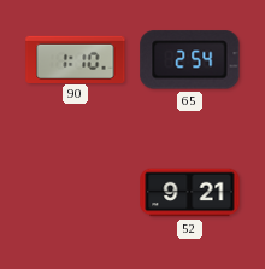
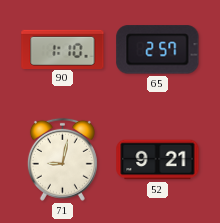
65: 2:54 -> 2:57 (158, 50)
71: none -> 9:02 (62, 159)
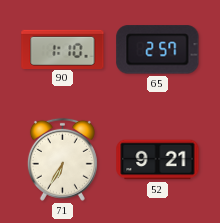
71: 9:02 -> 6:35 (62, 159)
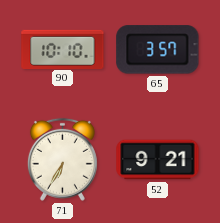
90: 1:10 -> 10:10 (63, 49)
65: 2:57 -> 3:57 (158, 50)
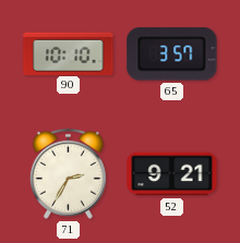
71: 6:35 -> 2:35 (68, 173)
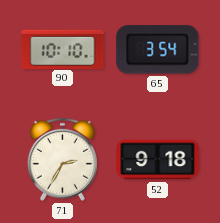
65: 3:57 -> 3:54 (158, 50)
52: 9:21 -> 9:18 (158, 160)
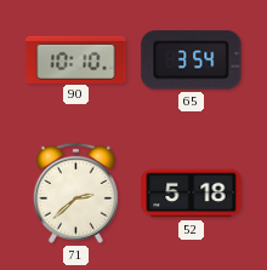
71: 2:35 -> 2:38 (75, 193)
52: 9:18 -> 5:18 (192, 194)
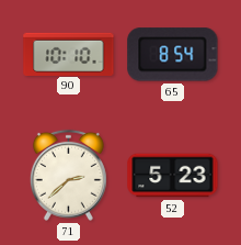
65: 3:54 -> 8:54 (173, 55)
52: 5:18 -> 5:23 (173, 176)
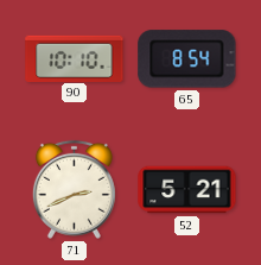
71: 2:38 -> 2:41 (74, 189)
52: 5:23 -> 5:21 (187, 190)
